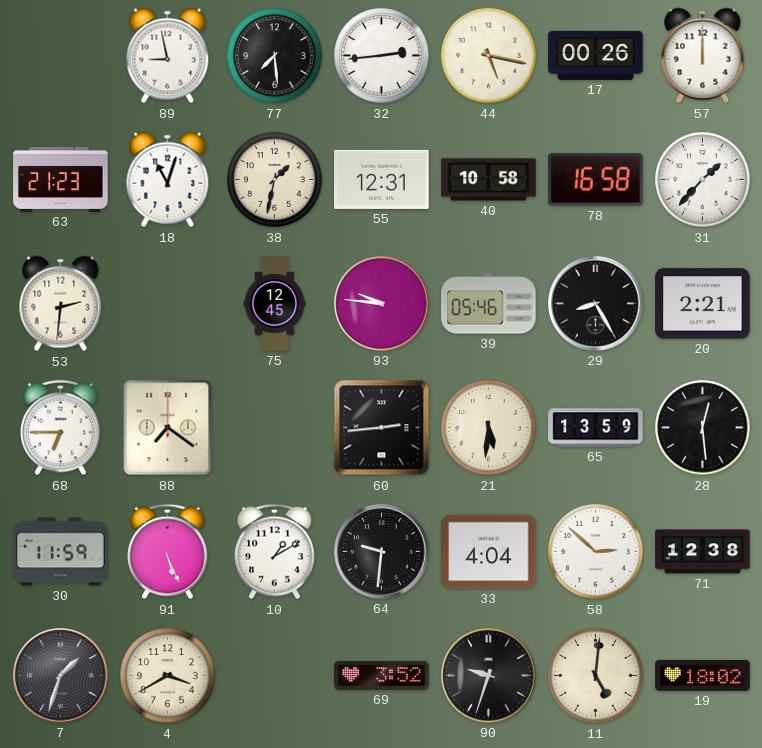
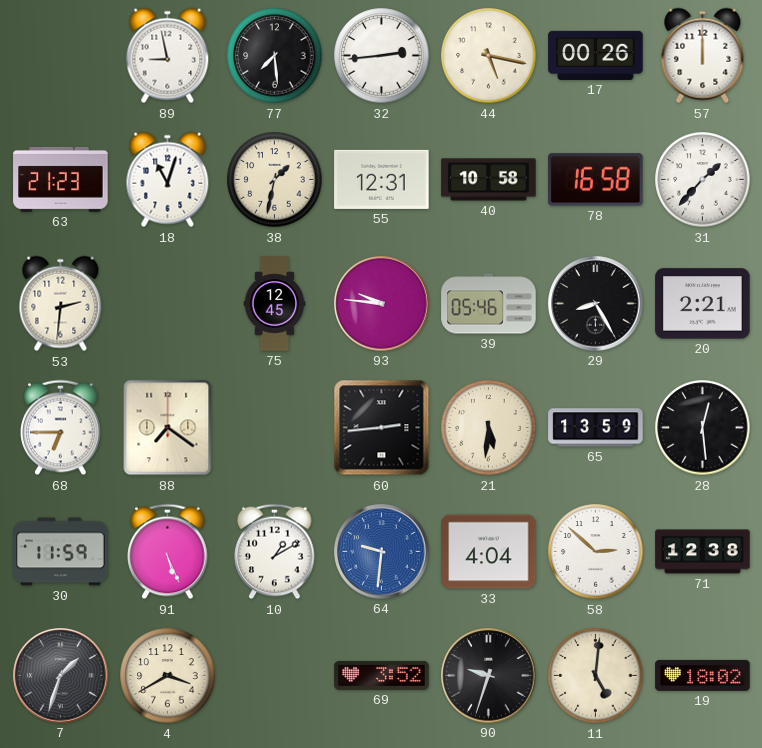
64 dial: black -> blue (382, 552)
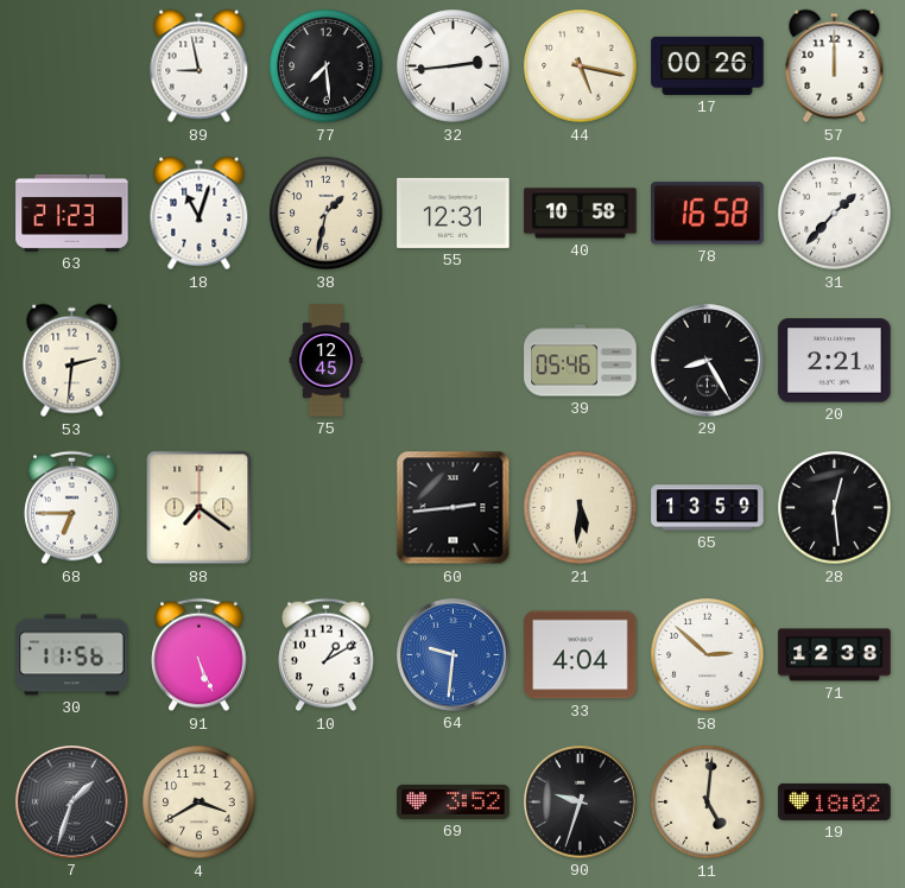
93: 9:46 -> none (382, 304)
30: 11:59 -> 11:56 (72, 655)
